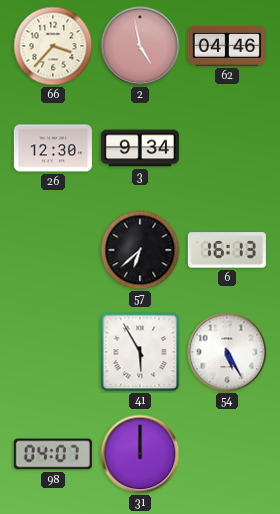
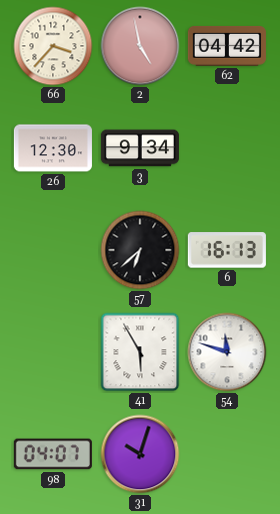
62: 04:46 -> 04:42 (227, 46)
54: 5:25 -> 11:48 (227, 352)
31: 12:00 -> 10:03 (140, 454)
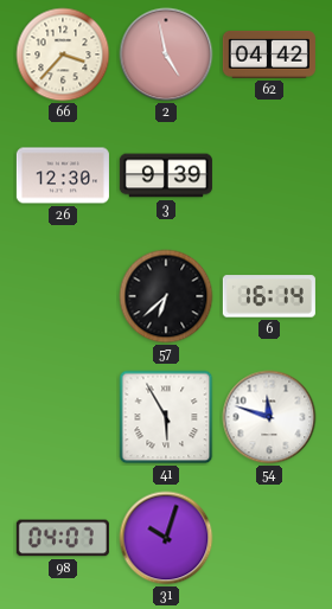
3: 9:34 -> 9:39 (166, 175)
6: 16:13 -> 16:14 (269, 296)
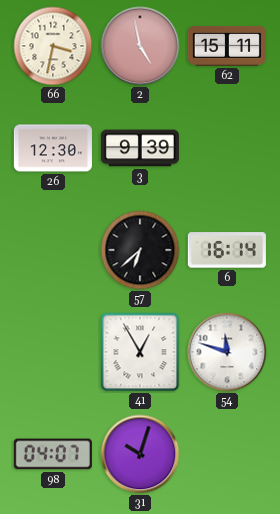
66: 3:37 -> 3:32 (53, 46)
62: 04:42 -> 15:11 (227, 46)
41: 5:55 -> 12:55 (140, 352)
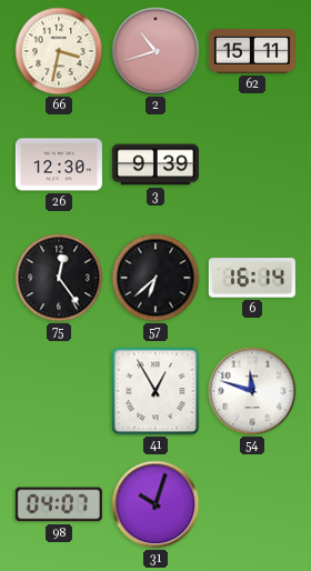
2: 4:58 -> 10:42 (155, 51)
75: none -> 12:24 (59, 278)
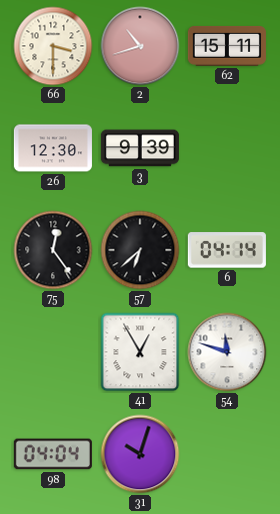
66: 3:32 -> 3:30 (53, 46)
6: 16:14 -> 04:14 (227, 250)
98: 04:07 -> 04:04 (53, 454)
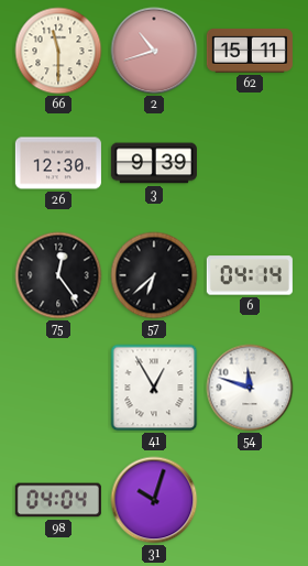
66: 3:30 -> 11:30 (58, 51)
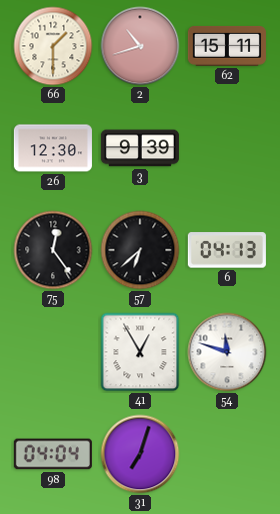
66: 11:30 -> 1:30 (53, 46)
6: 04:14 -> 04:13 (227, 250)
31: 10:03 -> 7:03 (140, 454)
